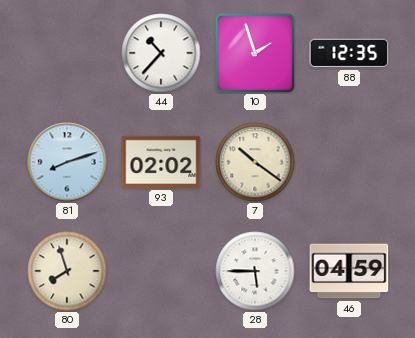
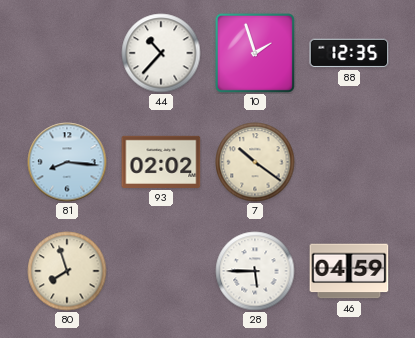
81: 8:12 -> 8:16 (67, 162)
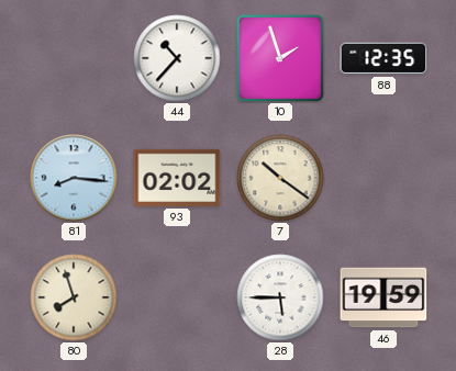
46: 04:59 -> 19:59 (383, 297)
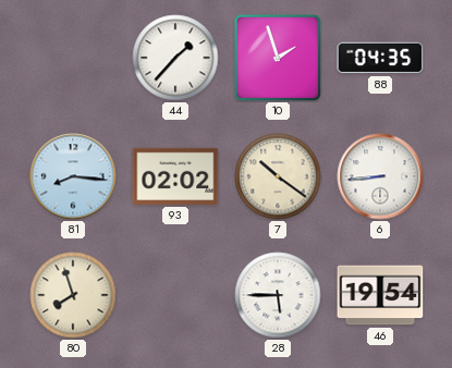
44: 10:37 -> 1:37 (175, 58)
88: 12:35 -> 04:35 (380, 58)
6: none -> 8:44 (380, 176)
46: 19:59 -> 19:54 (380, 295)
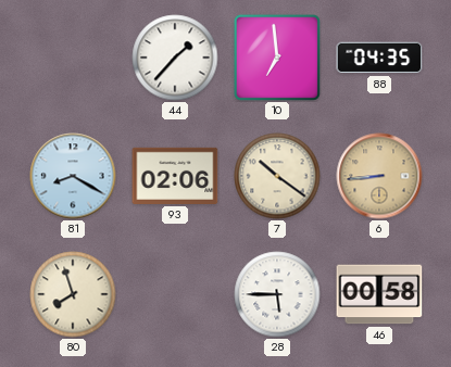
10: 1:57 -> 6:59 (277, 58)
81: 8:16 -> 8:20 (73, 176)
93: 02:02 -> 02:06 (175, 176)
6 dial: white -> champagne (379, 176)
46: 19:54 -> 00:58 (379, 294)
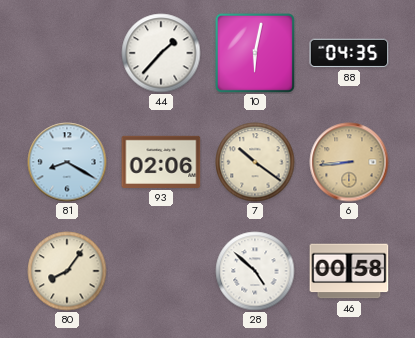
10: 6:59 -> 6:02 (255, 53)
80: 7:57 -> 8:06 (67, 271)
28: 5:45 -> 4:52 (255, 271)
